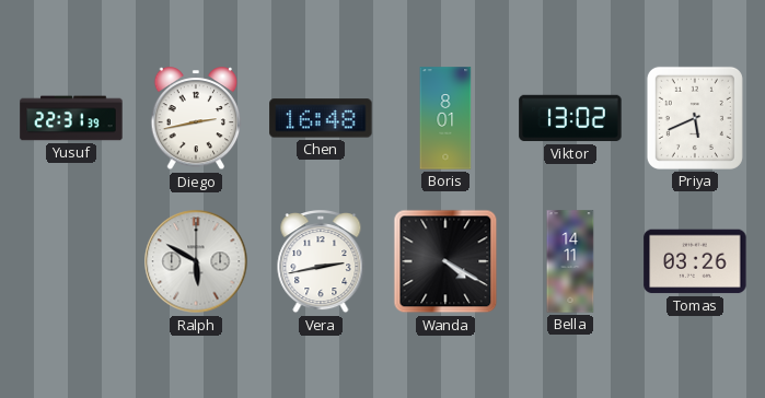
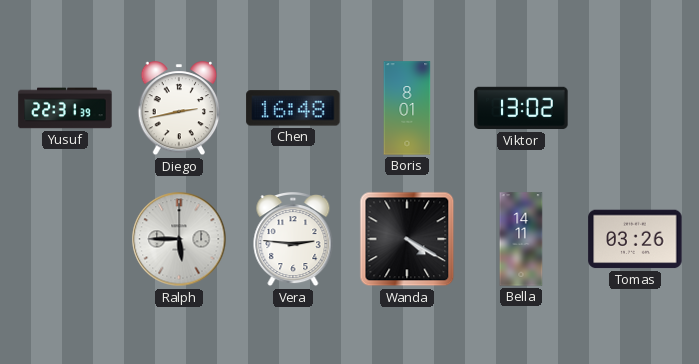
Priya: 5:41 -> none (695, 118)
Ralph: 5:50 -> 5:45 (179, 239)
Vera: 2:43 -> 2:46 (293, 240)
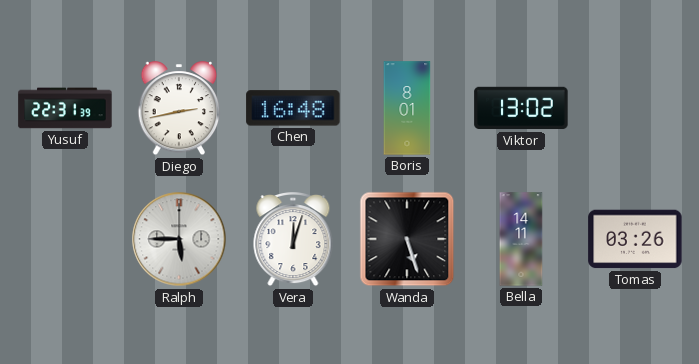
Vera: 2:46 -> 12:03 (293, 240)
Wanda: 4:20 -> 5:27 (407, 239)
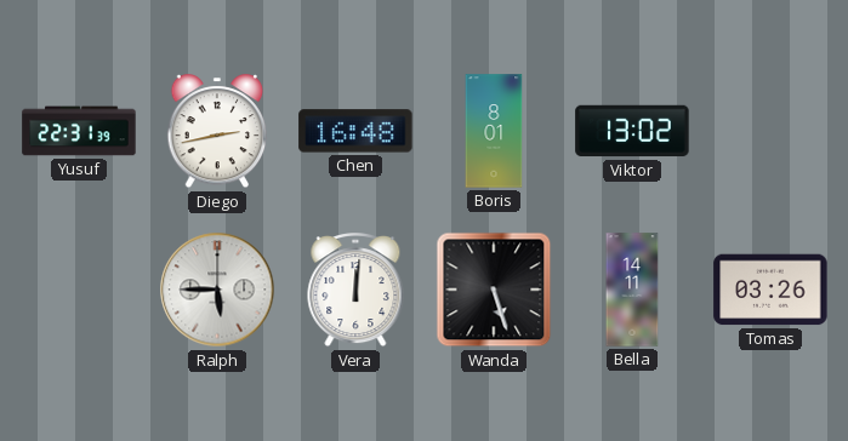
Vera: 12:03 -> 12:01 (355, 291)
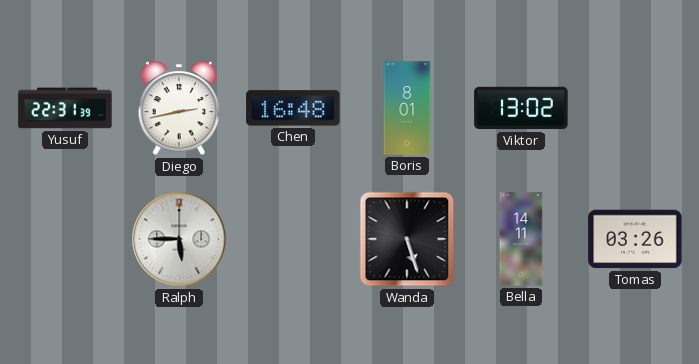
Vera: 12:01 -> none (355, 291)
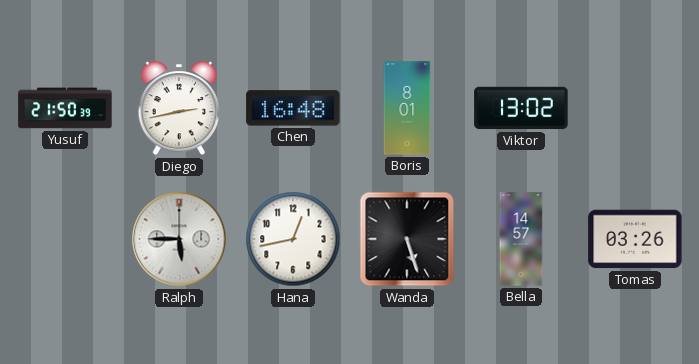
Yusuf: 22:31 -> 21:50 (65, 108)
Hana: none -> 12:43 (293, 239)
Bella: 14:11 -> 14:57 (521, 239)
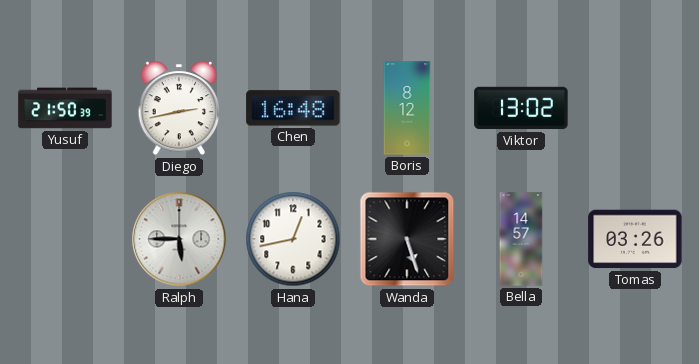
Boris: 8:01 -> 8:12 (407, 108)
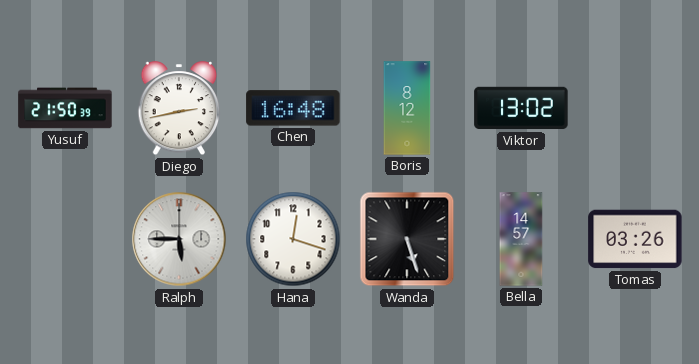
Hana: 12:43 -> 12:18 (293, 239)
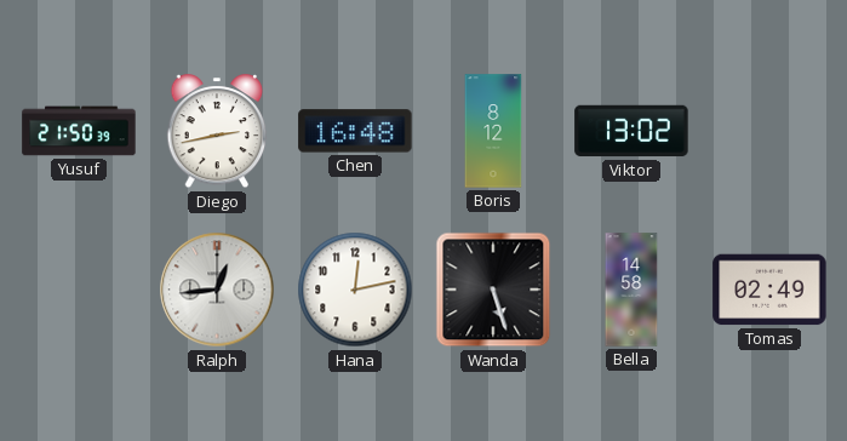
Ralph: 5:45 -> 12:44 (217, 290)
Hana: 12:18 -> 12:13 (355, 290)
Bella: 14:57 -> 14:58 (631, 290)
Tomas: 03:26 -> 02:49 (769, 290)
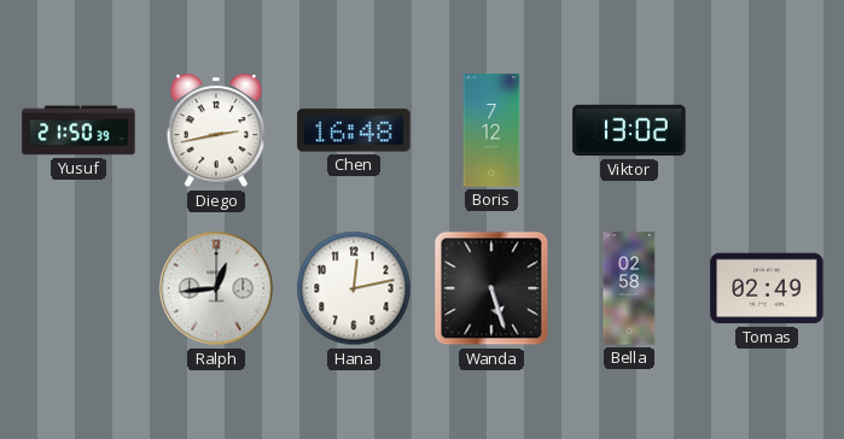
Boris: 8:12 -> 7:12 (491, 130)
Bella: 14:58 -> 02:58 (629, 288)
